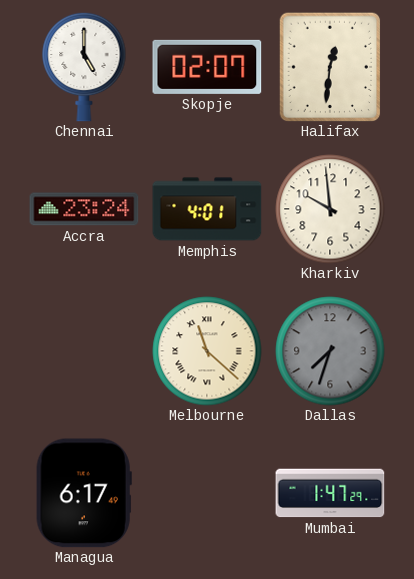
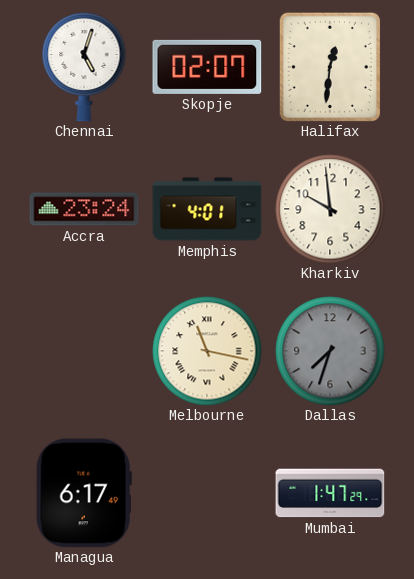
Chennai: 5:00 -> 5:03 (84, 67)
Melbourne: 11:22 -> 11:17 (207, 351)
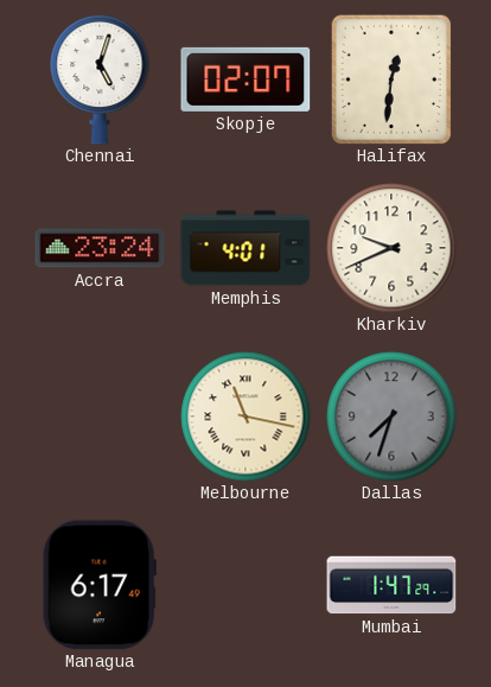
Kharkiv: 9:59 -> 9:41 (391, 248)
